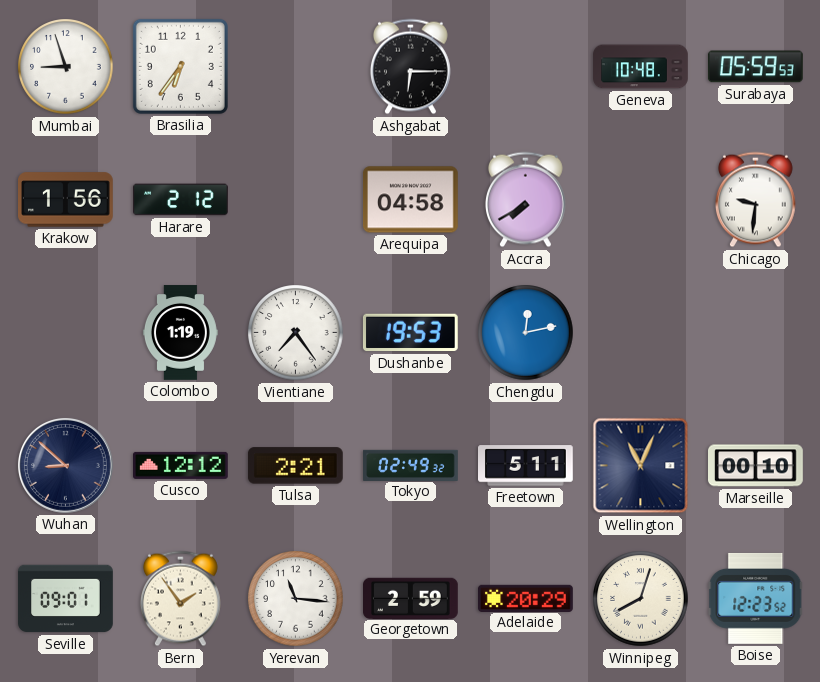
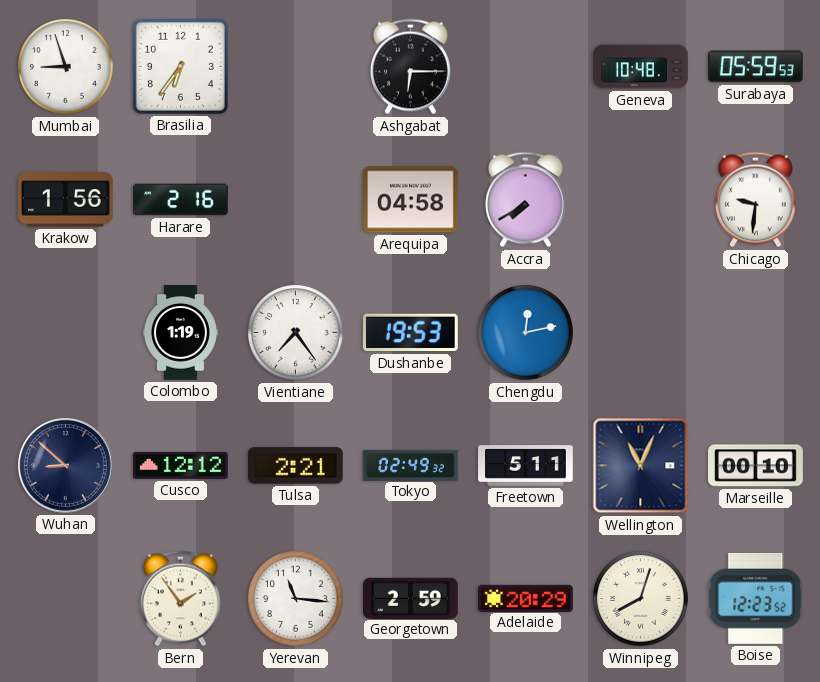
Harare: 2:12 -> 2:16 (181, 200)
Seville: 09:01 -> none (66, 599)
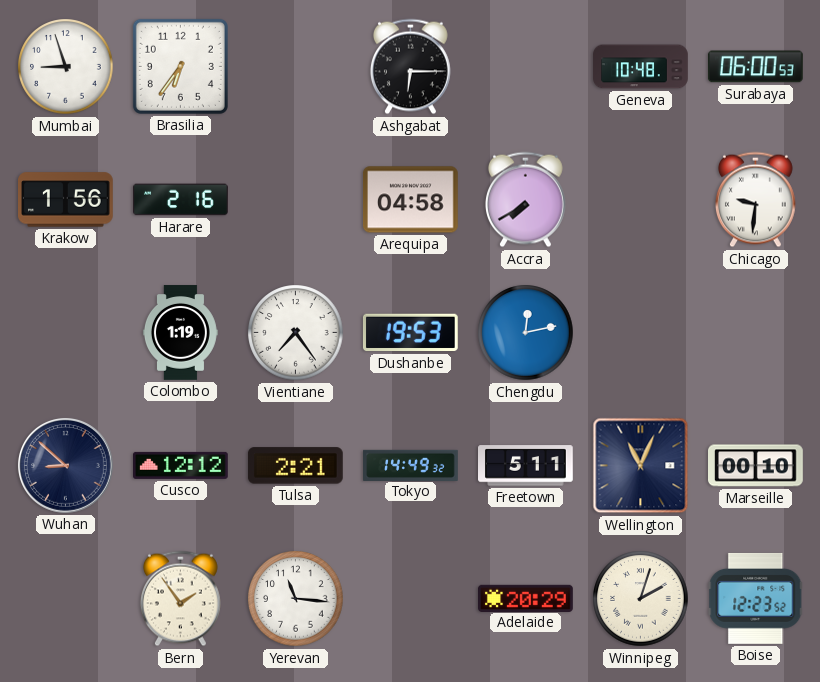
Surabaya: 05:59 -> 06:00 (755, 67)
Tokyo: 02:49 -> 14:49 (411, 465)
Georgetown: 2:59 -> none (411, 598)
Winnipeg: 8:03 -> 2:03 (641, 599)
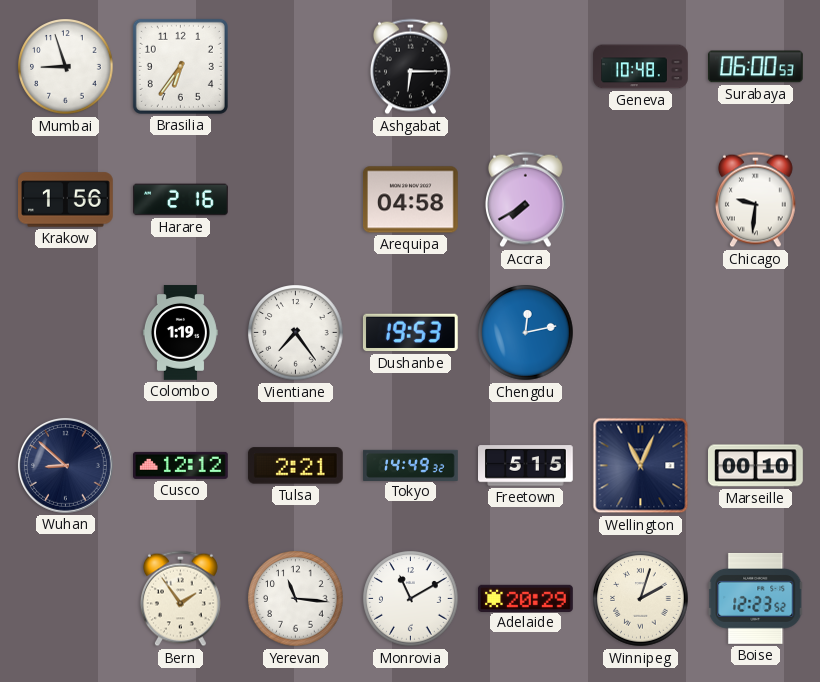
Freetown: 5:11 -> 5:15 (526, 466)
Monrovia: none -> 11:10 (411, 599)
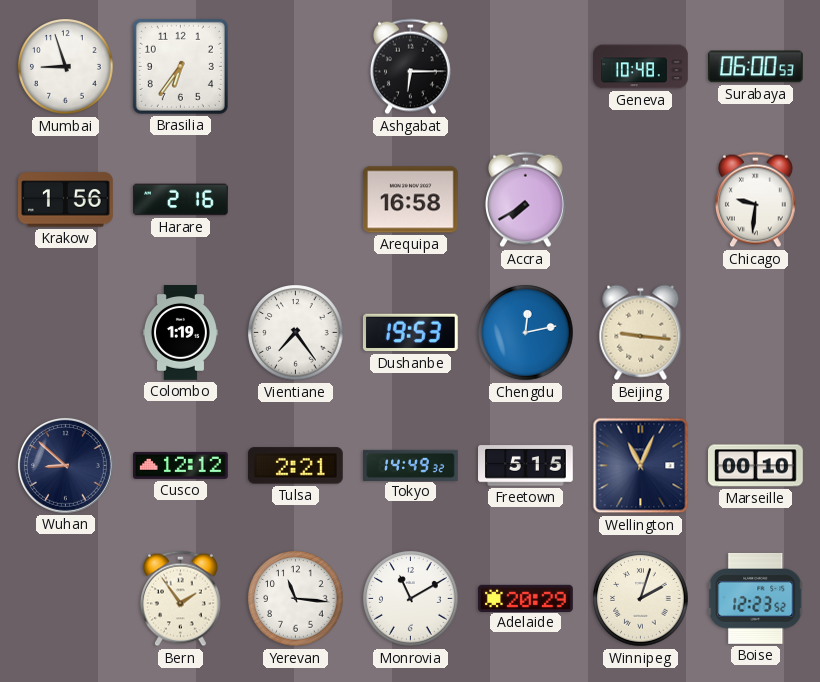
Arequipa: 04:58 -> 16:58 (411, 200)
Beijing: none -> 9:16 (641, 333)
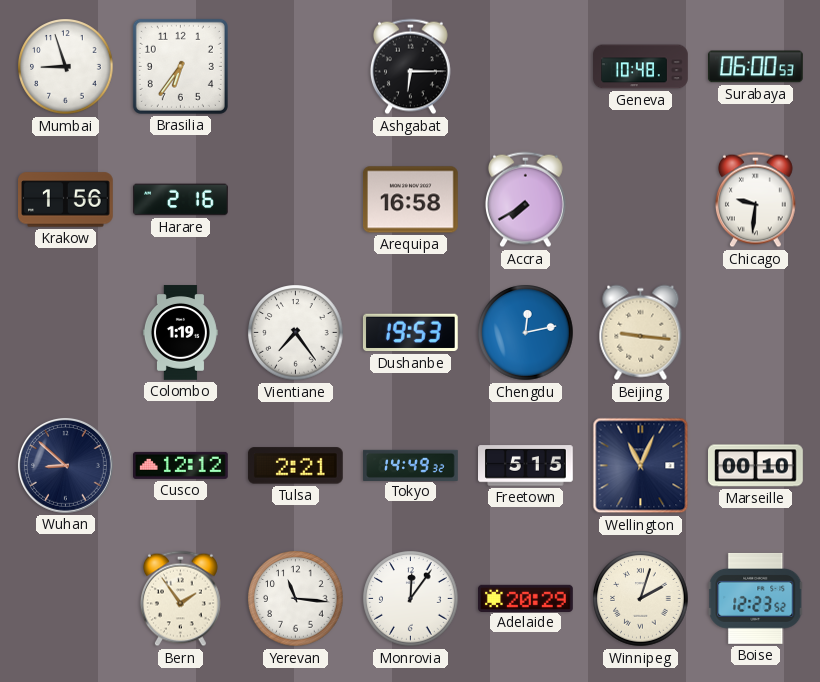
Monrovia: 11:10 -> 12:06 (411, 599)
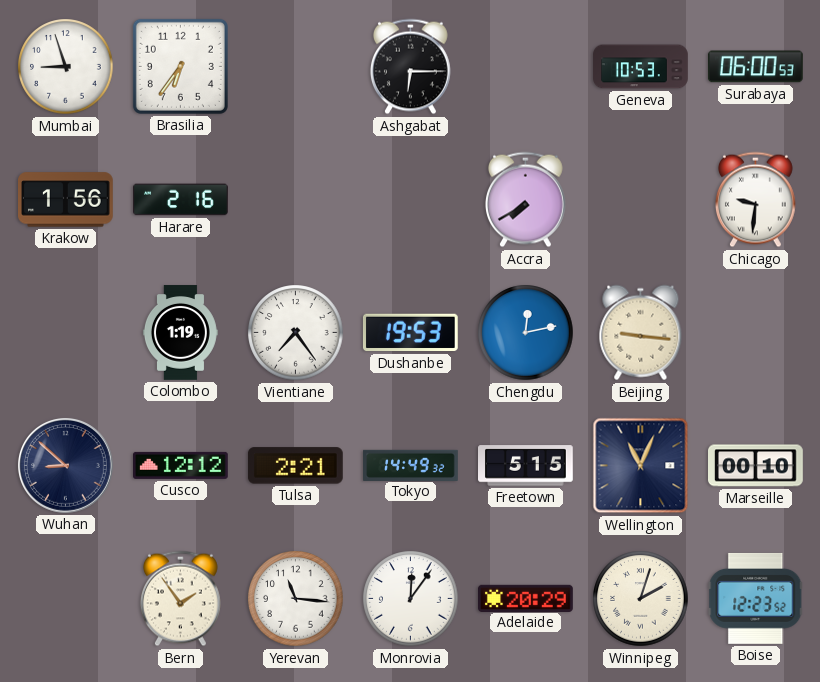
Geneva: 10:48 -> 10:53 (641, 67)
Arequipa: 16:58 -> none (411, 200)
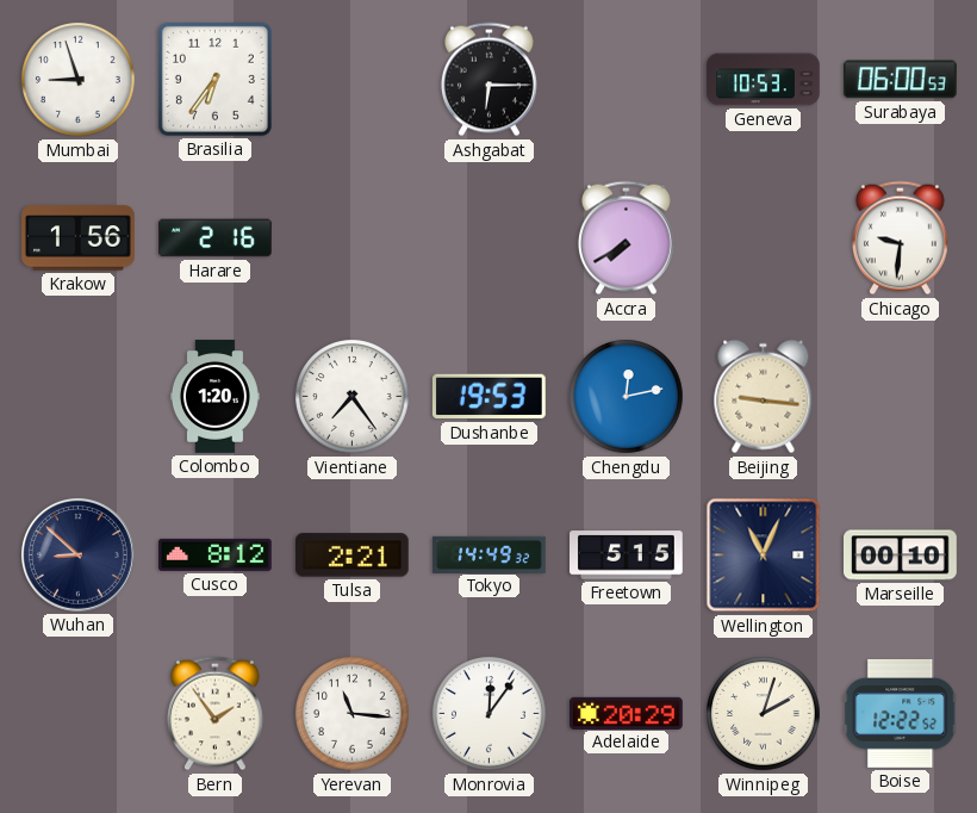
Colombo: 1:19 -> 1:20 (214, 397)
Cusco: 12:12 -> 8:12 (216, 554)
Boise: 12:23 -> 12:22 (901, 713)
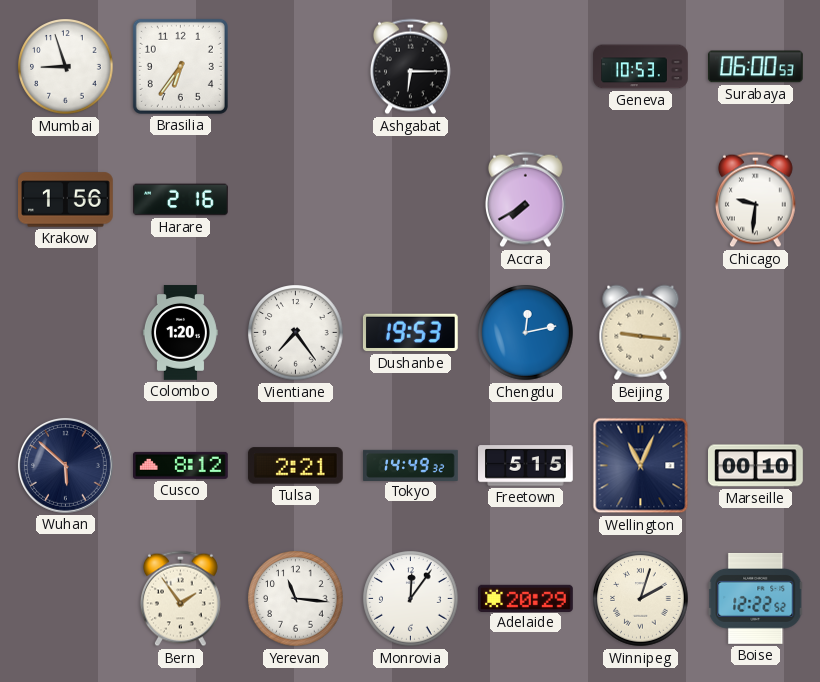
Wuhan: 8:52 -> 5:52 (66, 465)
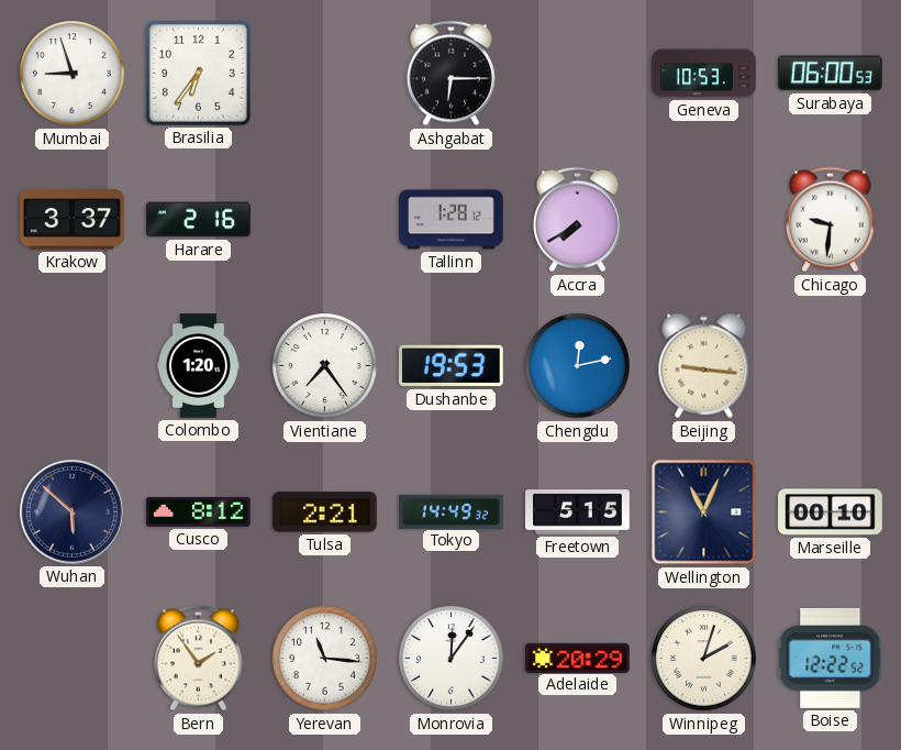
Krakow: 1:56 -> 3:37 (73, 220)
Tallinn: none -> 1:28 (452, 220)
